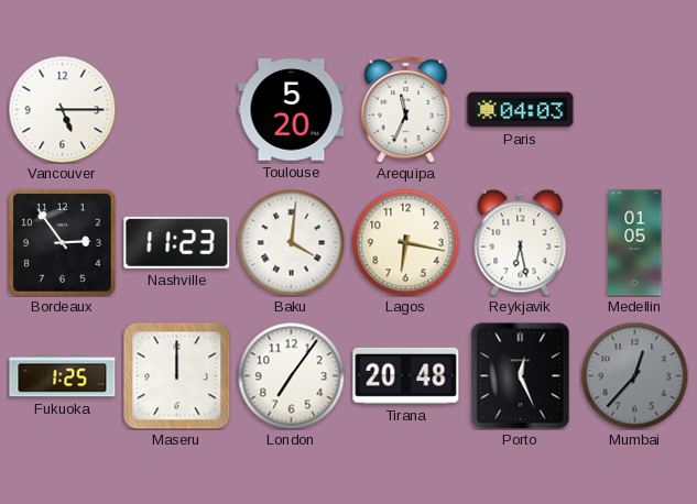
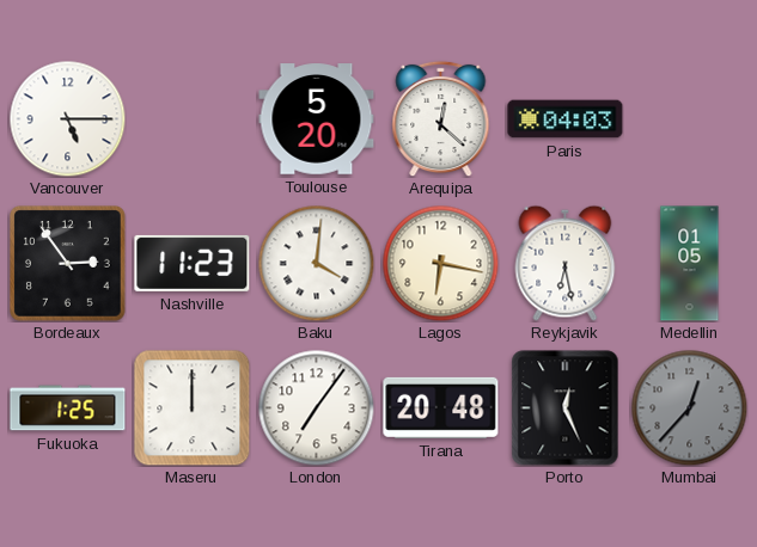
Arequipa: 11:34 -> 12:22 (441, 118)
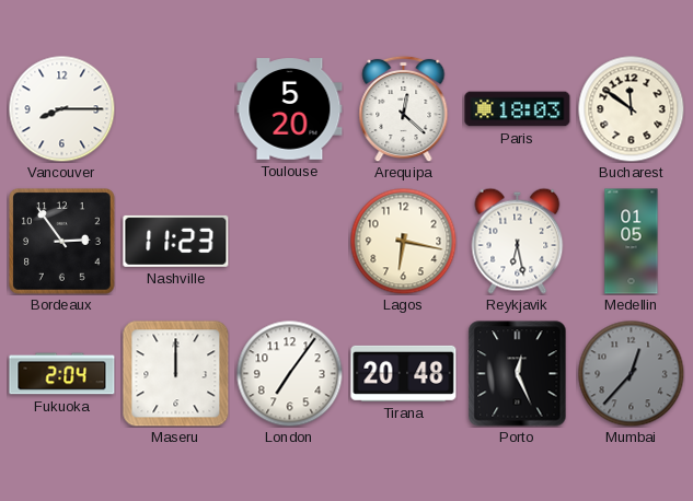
Vancouver: 5:15 -> 8:15 (61, 108)
Paris: 04:03 -> 18:03 (518, 109)
Bucharest: none -> 11:51 (631, 108)
Baku: 4:01 -> none (316, 263)
Fukuoka: 1:25 -> 2:04 (62, 374)
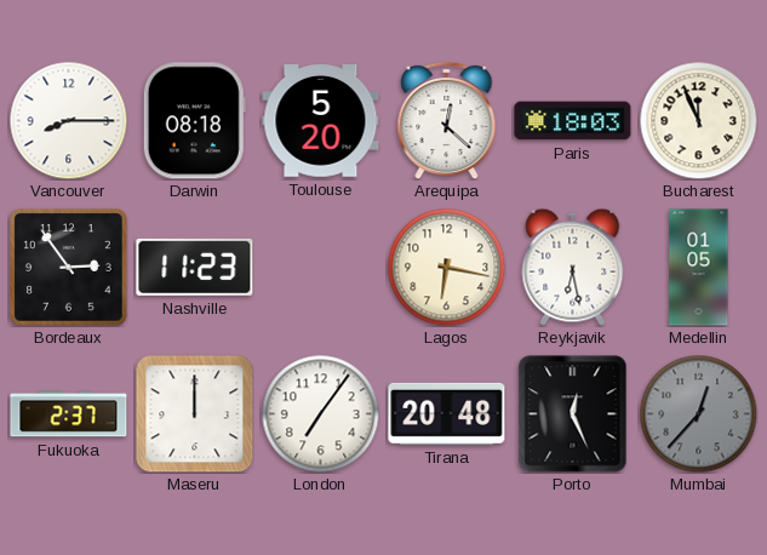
Darwin: none -> 08:18 (194, 121)
Bucharest: 11:51 -> 11:56 (698, 120)
Fukuoka: 2:04 -> 2:37 (69, 414)
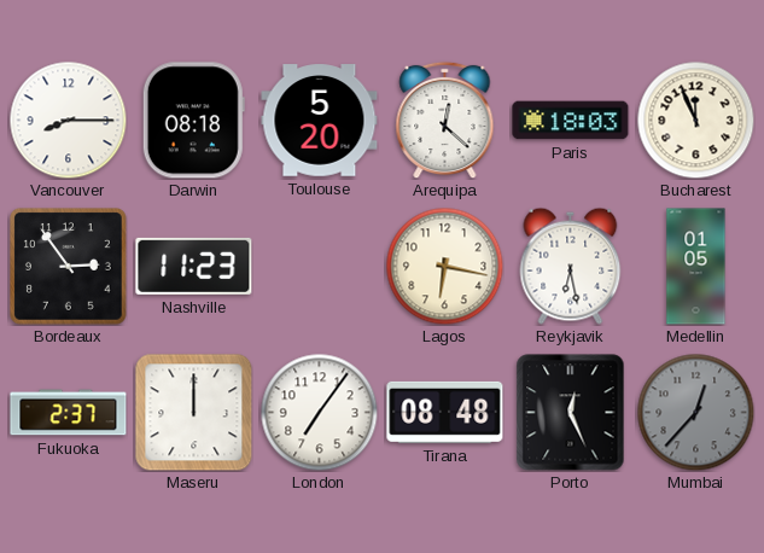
Tirana: 20:48 -> 08:48 (445, 412)
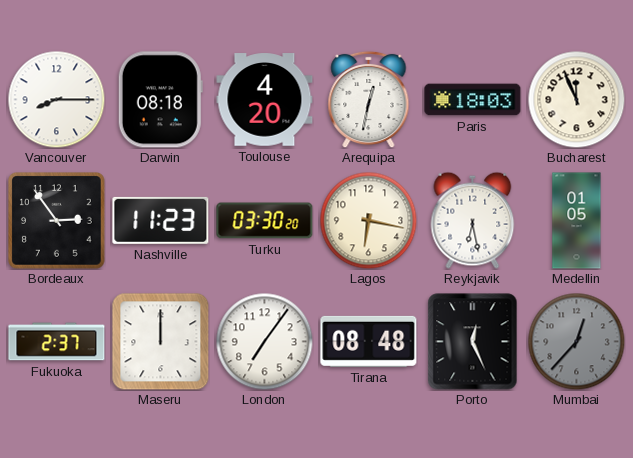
Toulouse: 5:20 -> 4:20 (265, 100)
Arequipa: 12:22 -> 12:32 (369, 99)
Turku: none -> 03:30 (265, 221)
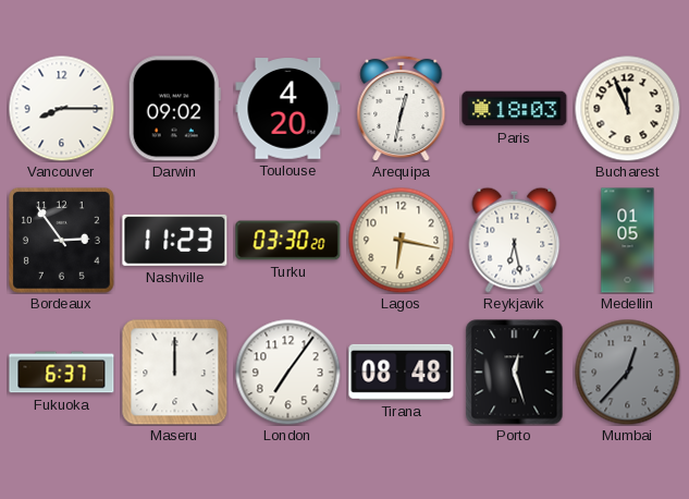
Darwin: 08:18 -> 09:02 (174, 109)
Fukuoka: 2:37 -> 6:37 (62, 373)
Porto: 12:26 -> 12:27 (515, 373)
